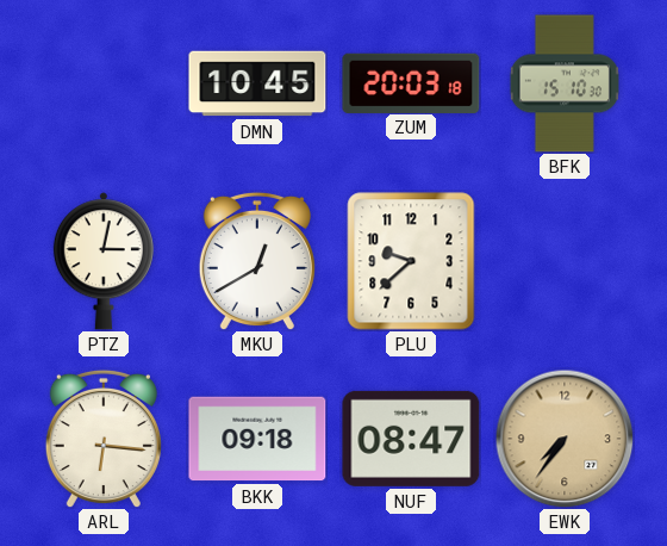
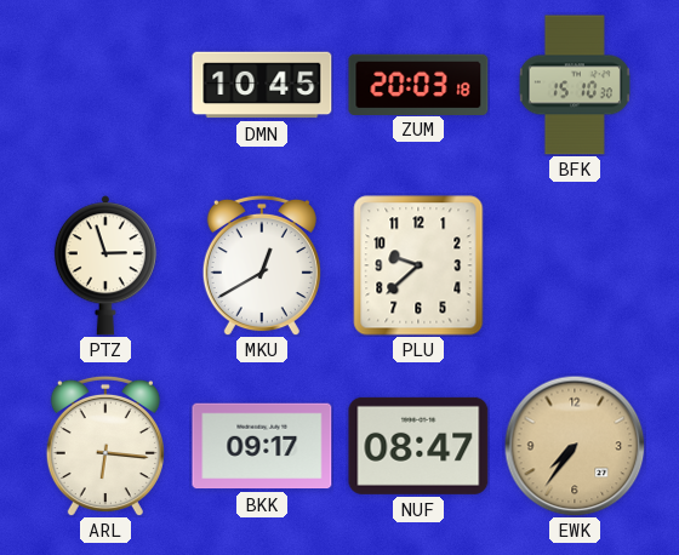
PTZ: 3:02 -> 2:57 (105, 265)
BKK: 09:18 -> 09:17 (262, 446)
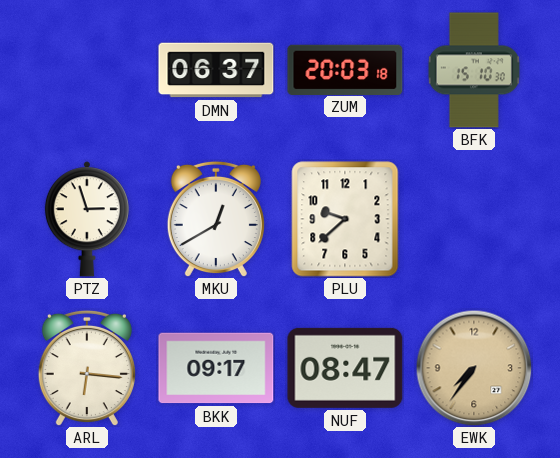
DMN: 10:45 -> 06:37 (216, 70)
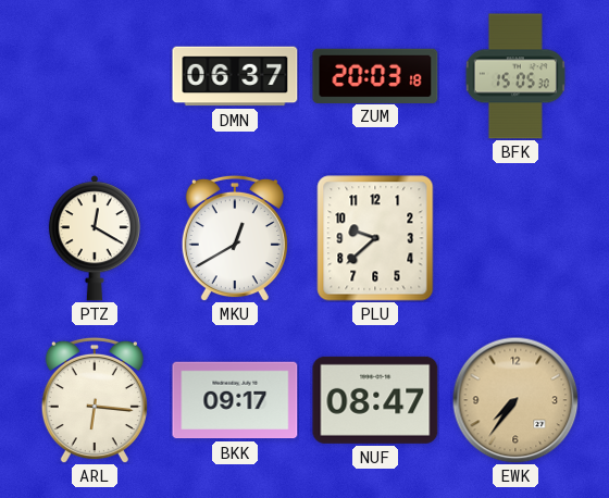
BFK: 15:10 -> 15:05 (515, 76)
PTZ: 2:57 -> 12:20 (95, 238)
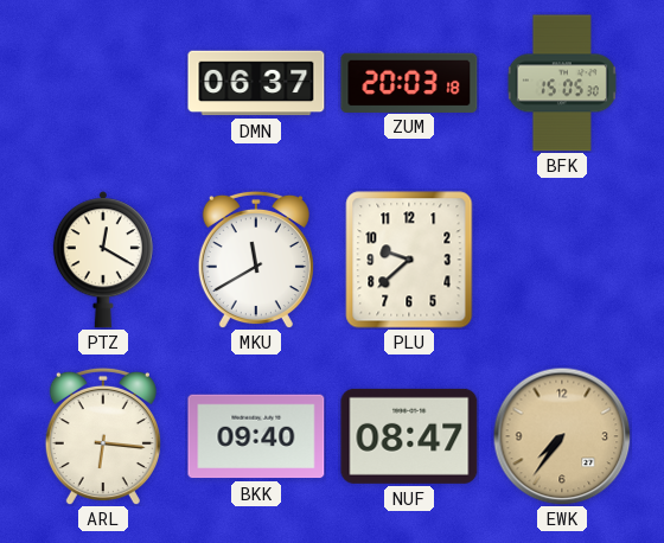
MKU: 12:40 -> 11:40 (256, 260)
BKK: 09:17 -> 09:40 (256, 436)
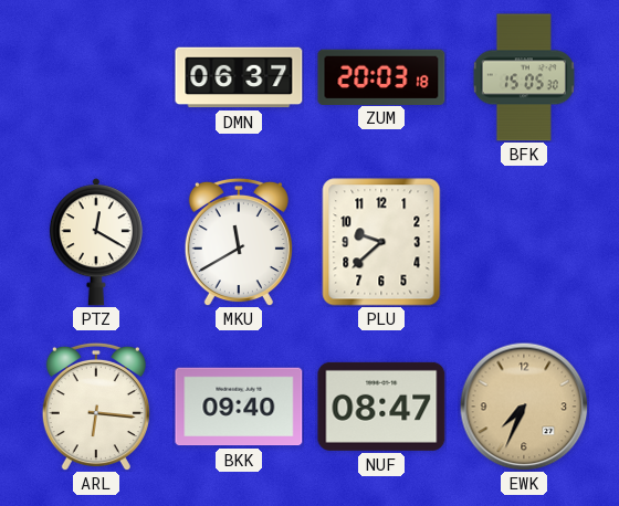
EWK: 7:36 -> 7:34 (524, 407)
